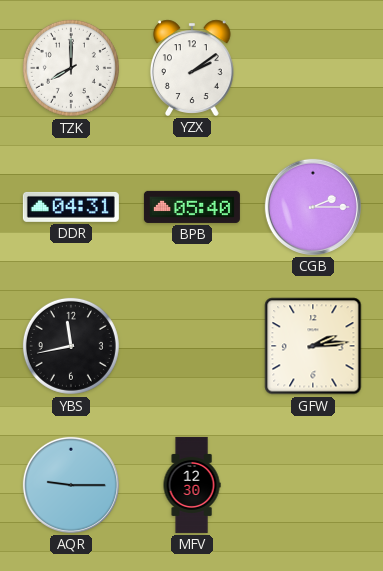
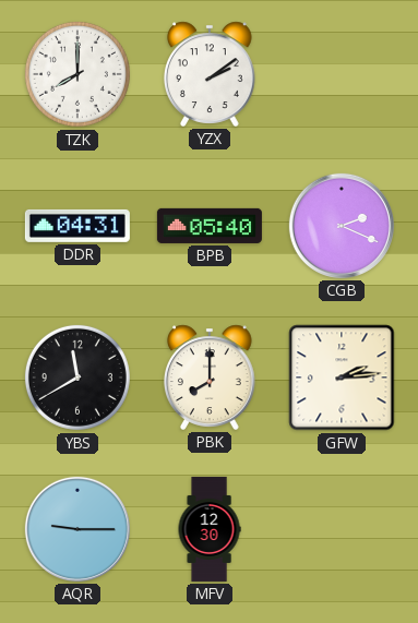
CGB: 2:15 -> 2:19 (342, 226)
YBS: 11:43 -> 11:40 (77, 378)
PBK: none -> 8:00 (210, 378)
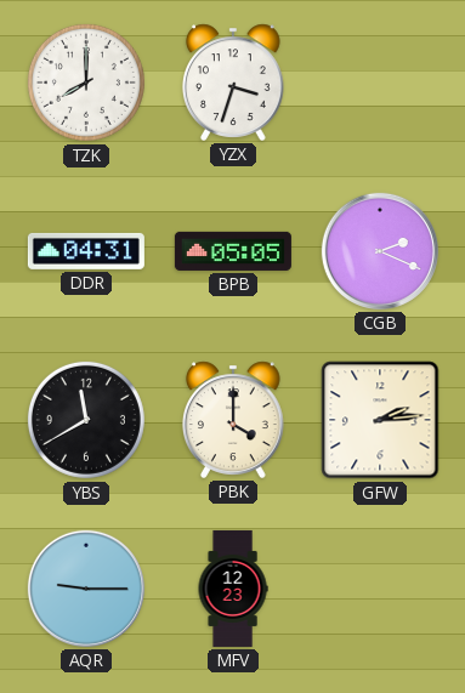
YZX: 2:09 -> 3:33 (233, 83)
BPB: 05:40 -> 05:05 (233, 251)
PBK: 8:00 -> 4:00 (233, 420)
MFV: 12:30 -> 12:23 (233, 589)
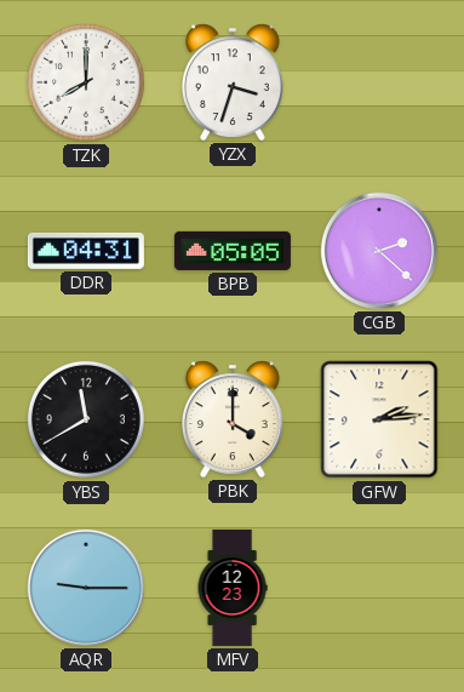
CGB: 2:19 -> 2:22 (379, 251)
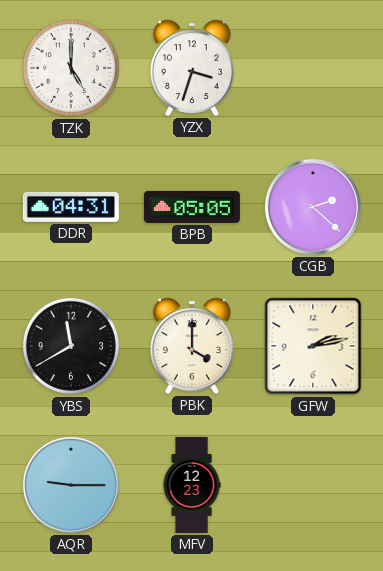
TZK: 8:00 -> 5:00 (71, 68)
GFW: 2:14 -> 2:13 (313, 346)
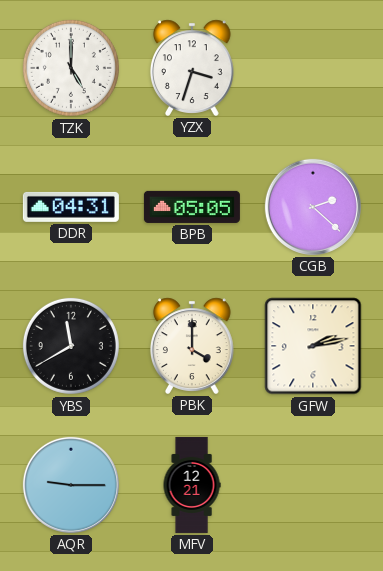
MFV: 12:23 -> 12:21 (192, 485)
